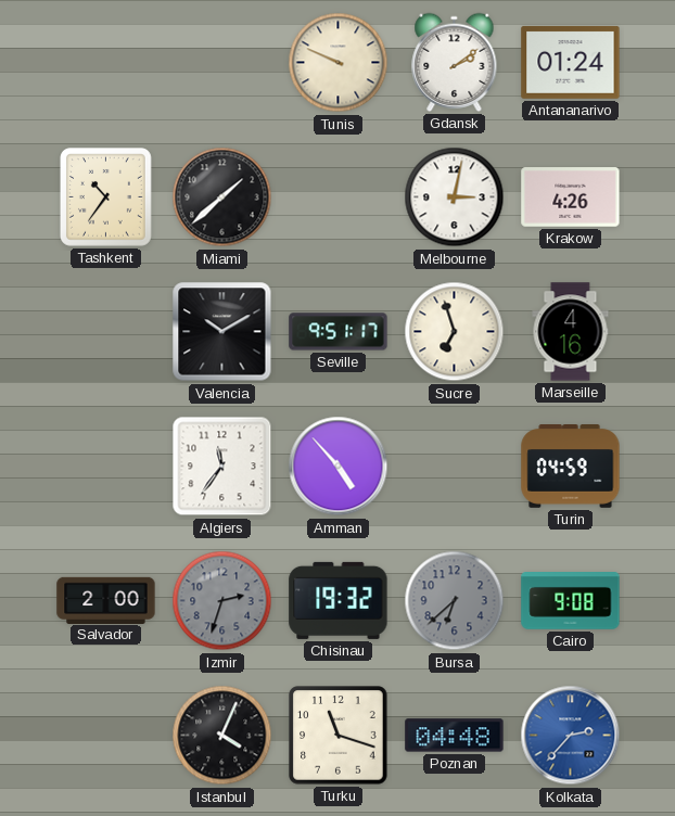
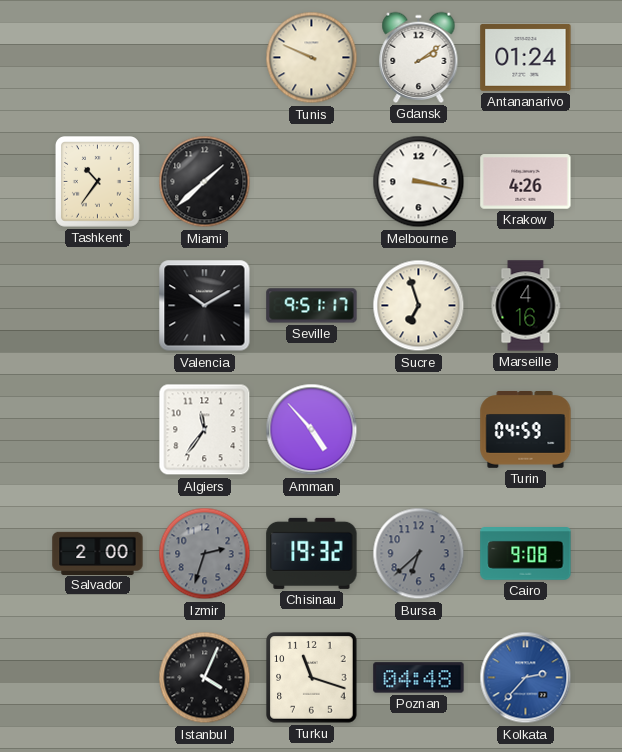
Melbourne: 3:02 -> 3:17 (419, 182)
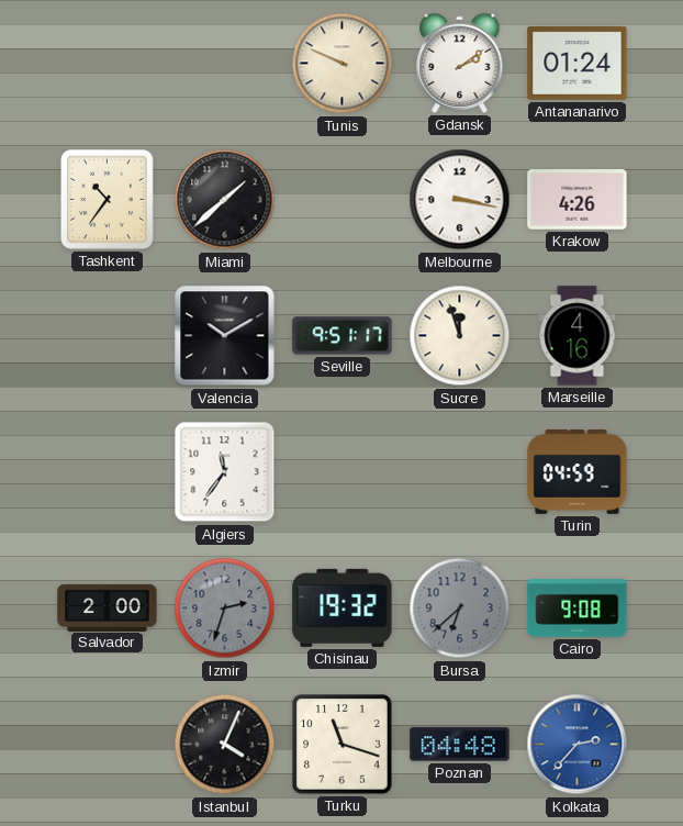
Sucre: 6:57 -> 11:57 (460, 336)
Amman: 4:53 -> none (312, 430)
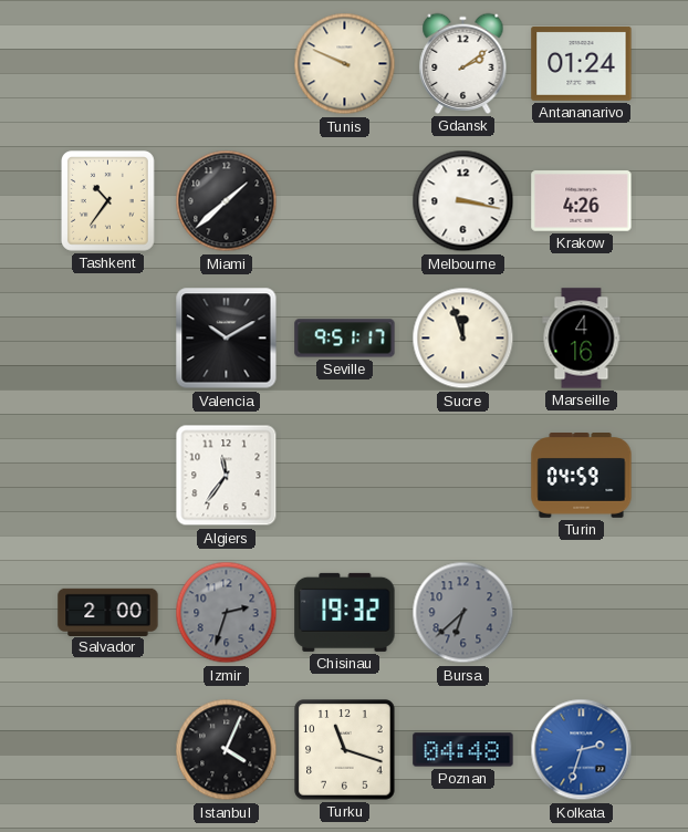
Cairo: 9:08 -> none (578, 609)
Kolkata: 2:37 -> 2:33 (582, 750)
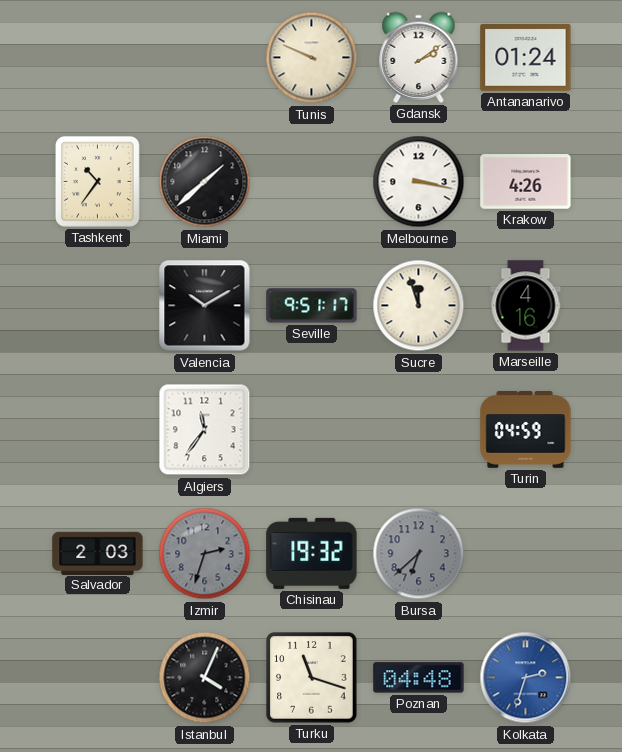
Salvador: 2:00 -> 2:03 (98, 553)
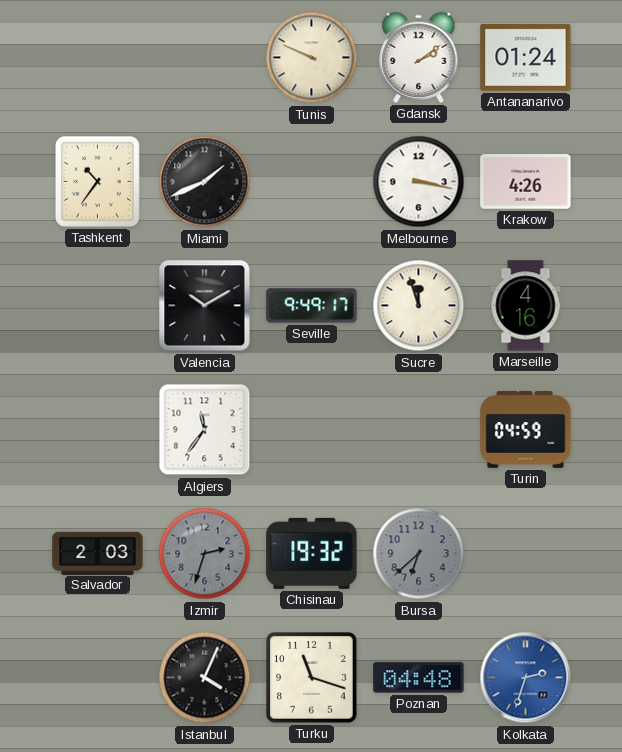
Miami: 1:38 -> 1:41 (205, 182)
Seville: 9:51 -> 9:49 (312, 306)
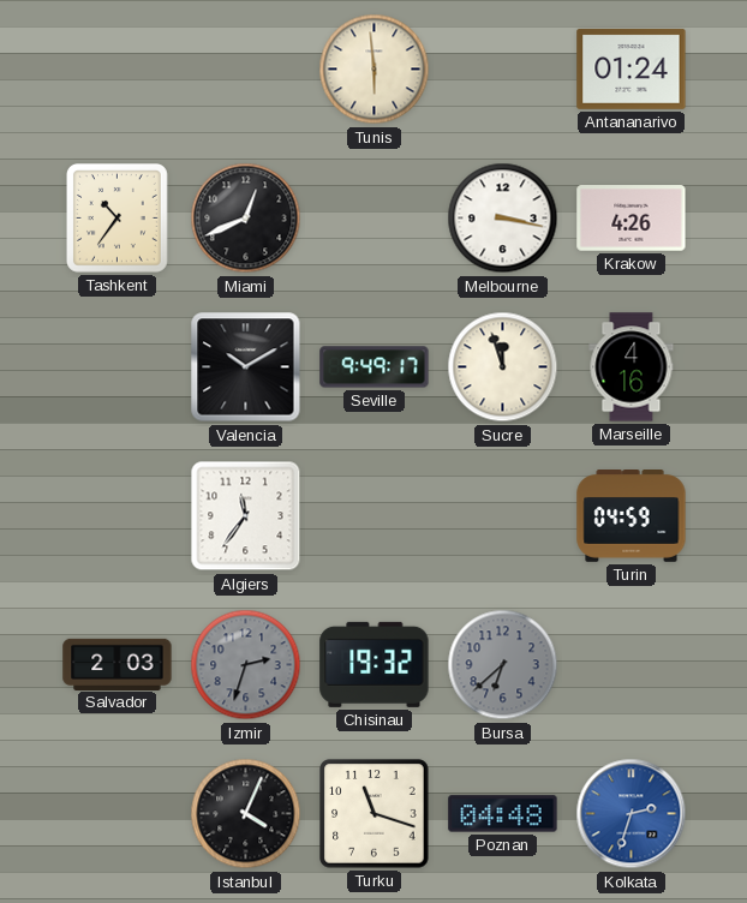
Tunis: 9:49 -> 5:59 (375, 70)
Gdansk: 2:09 -> none (419, 57)
Miami: 1:41 -> 12:41 (246, 219)
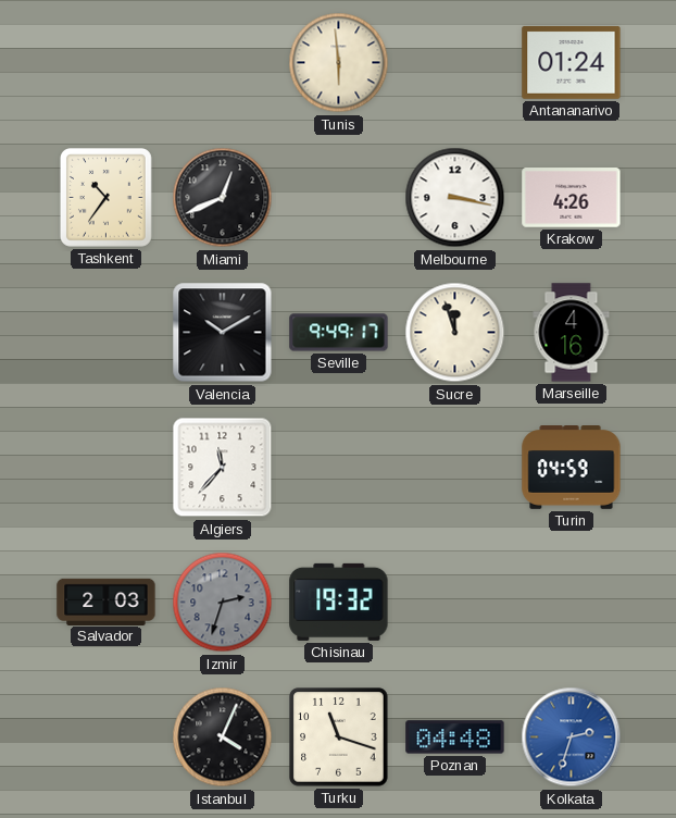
Algiers: 11:36 -> 11:37 (223, 468)
Bursa: 6:38 -> none (503, 665)
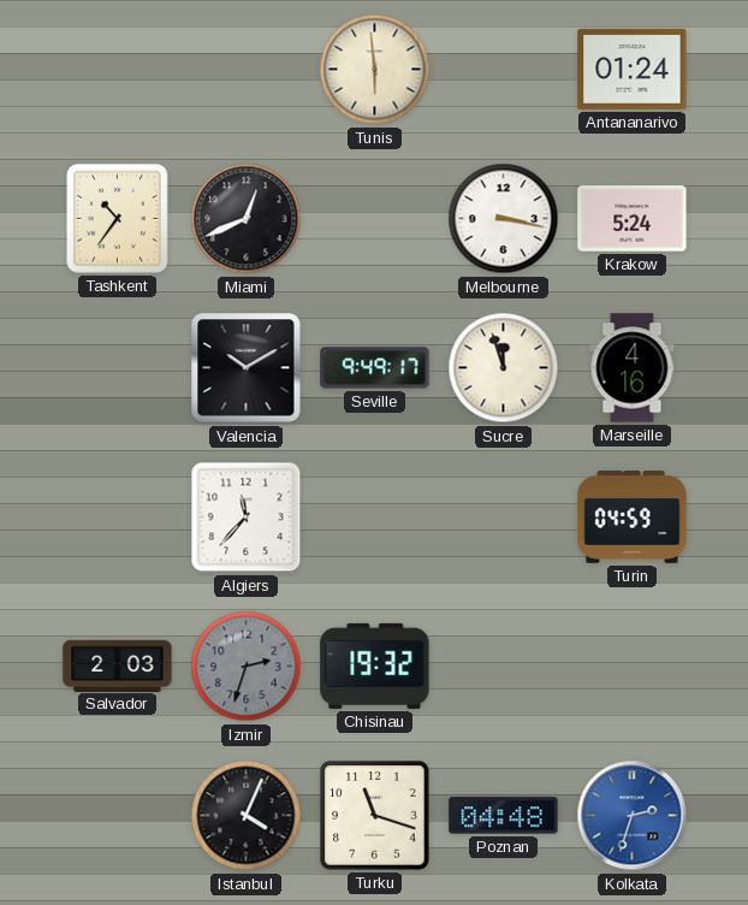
Krakow: 4:26 -> 5:24 (633, 219)
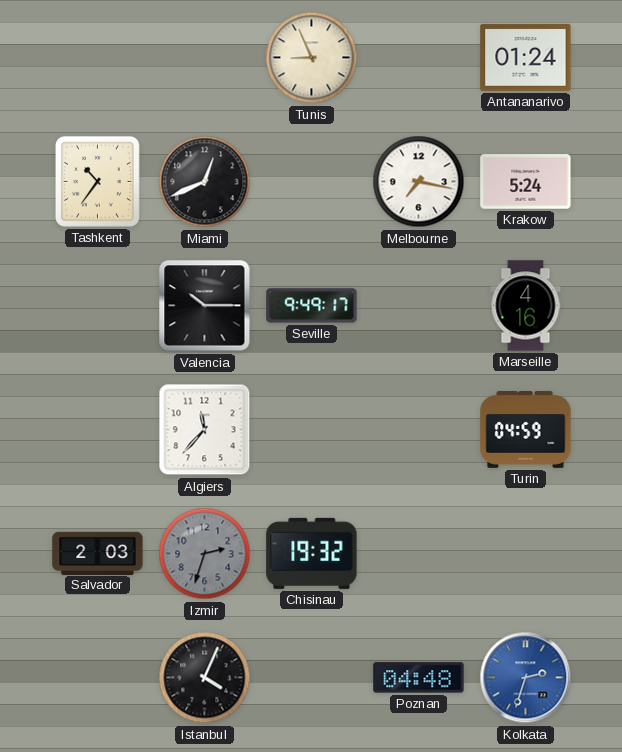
Tunis: 5:59 -> 8:56 (312, 58)
Melbourne: 3:17 -> 7:17 (419, 182)
Valencia: 10:10 -> 10:15 (205, 306)
Sucre: 11:57 -> none (504, 368)
Turku: 11:18 -> none (375, 816)
